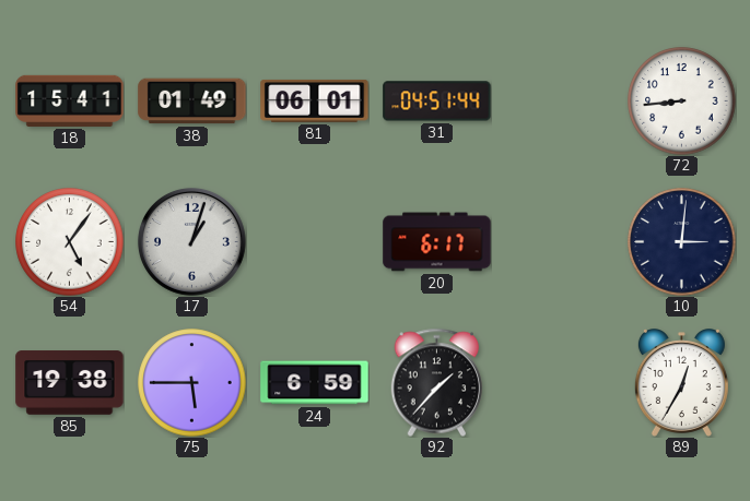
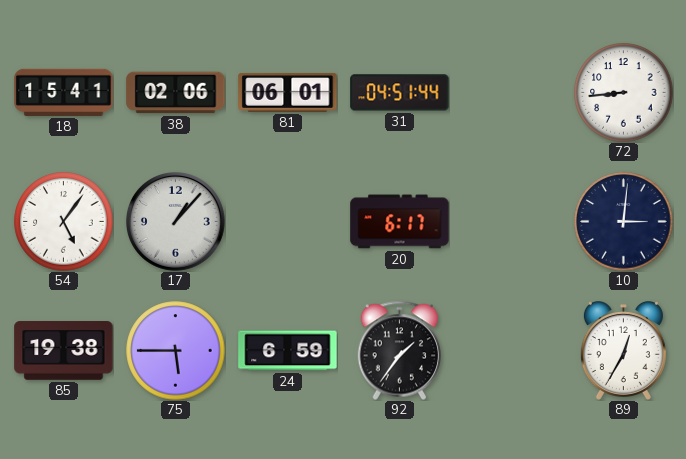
38: 01:49 -> 02:06 (176, 93)
17: 1:03 -> 1:07 (175, 221)
92: 1:37 -> 1:36 (400, 350)
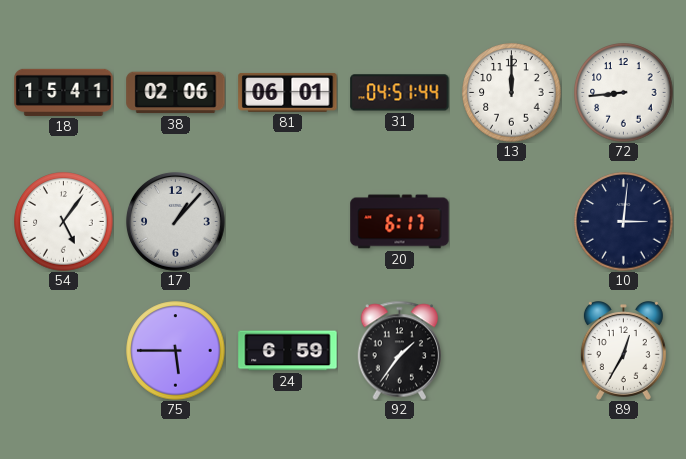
13: none -> 12:00 (512, 93)
85: 19:38 -> none (64, 351)
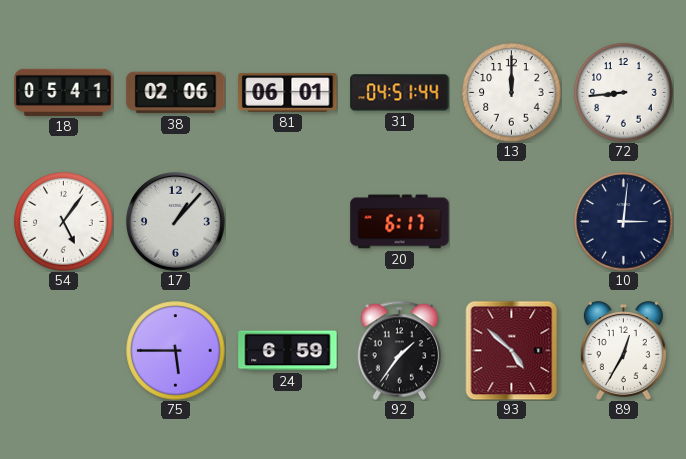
18: 15:41 -> 05:41 (64, 92)
93: none -> 4:52 (512, 350)
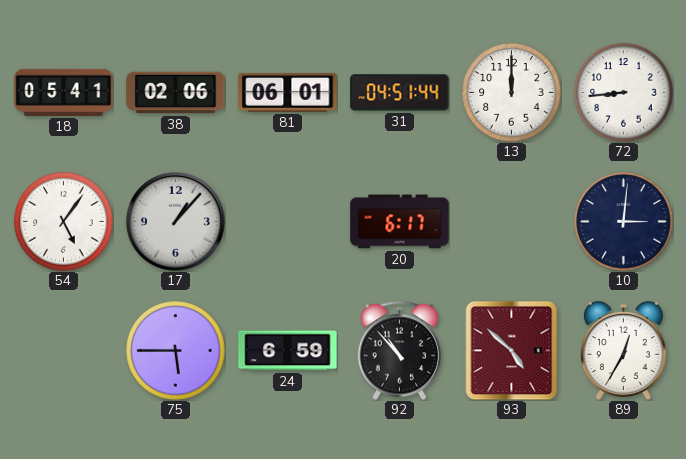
92: 1:36 -> 10:53 (400, 350)
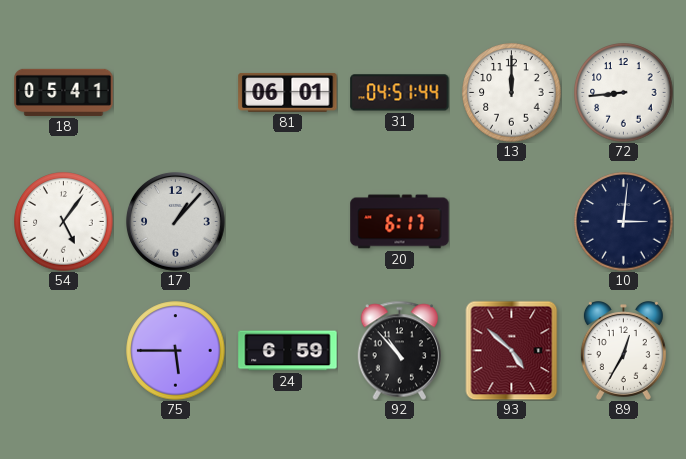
38: 02:06 -> none (176, 93)
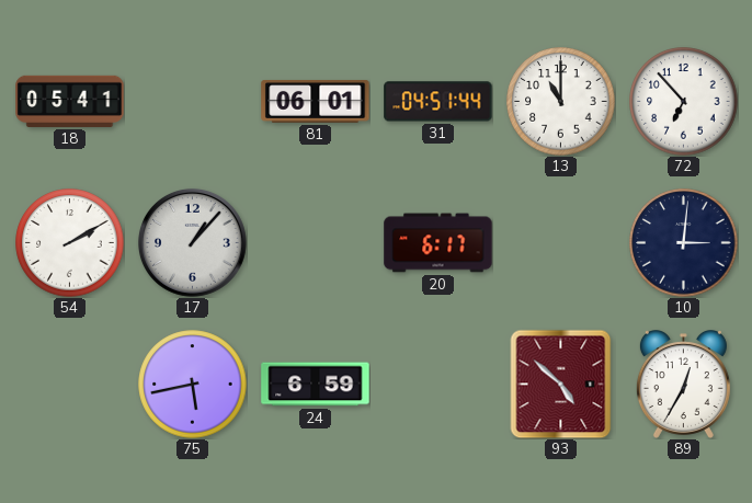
13: 12:00 -> 11:00 (561, 102)
72: 8:44 -> 6:53 (684, 102)
54: 5:06 -> 2:10 (70, 243)
75: 5:45 -> 5:43 (193, 385)
92: 10:53 -> none (400, 350)
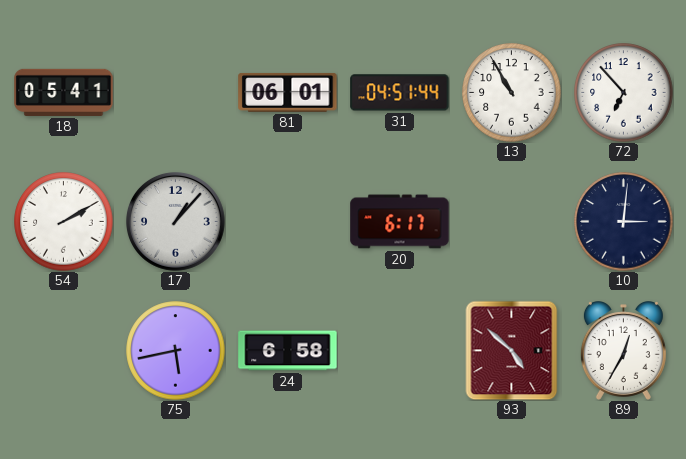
13: 11:00 -> 10:55 (512, 93)
24: 6:59 -> 6:58 (288, 351)
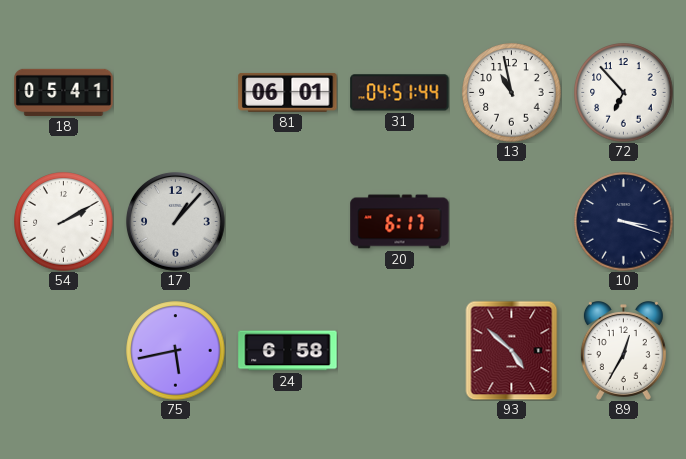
13: 10:55 -> 10:58 (512, 93)
10: 3:01 -> 3:18 (624, 222)
